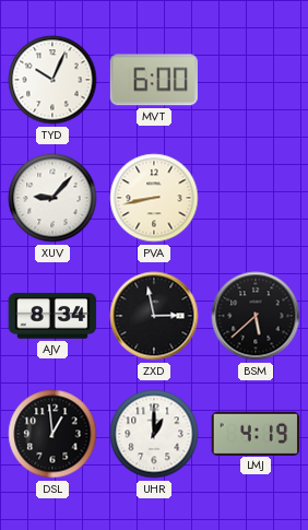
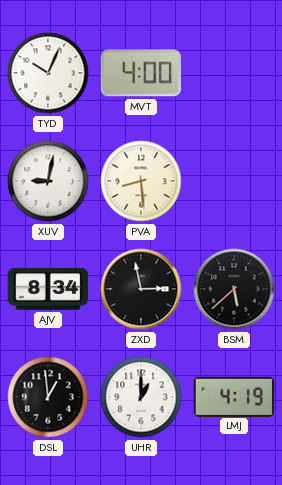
MVT: 6:00 -> 4:00 (141, 73)
XUV: 9:07 -> 9:02 (48, 181)
PVA: 8:43 -> 8:29 (141, 181)
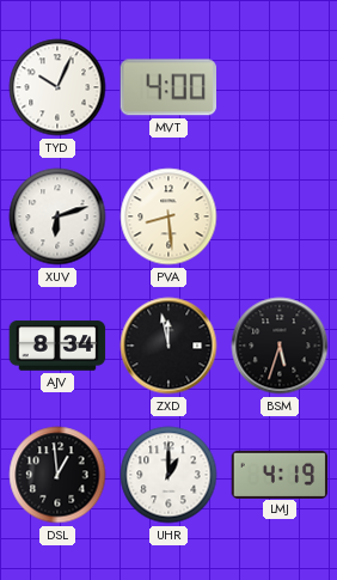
XUV: 9:02 -> 6:12 (57, 216)
ZXD: 2:58 -> 11:58 (168, 346)
BSM: 5:38 -> 5:33 (280, 346)
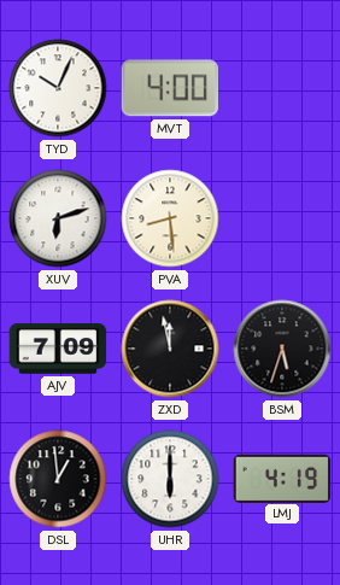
AJV: 8:34 -> 7:09 (58, 349)
UHR: 1:00 -> 6:00 (170, 479)
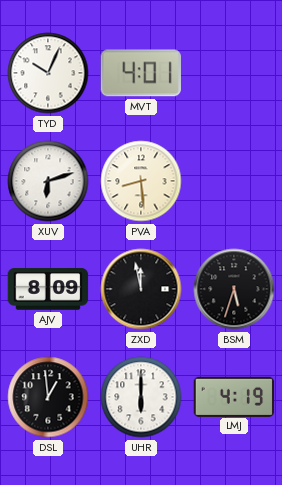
MVT: 4:00 -> 4:01 (141, 73)
AJV: 7:09 -> 8:09 (48, 289)
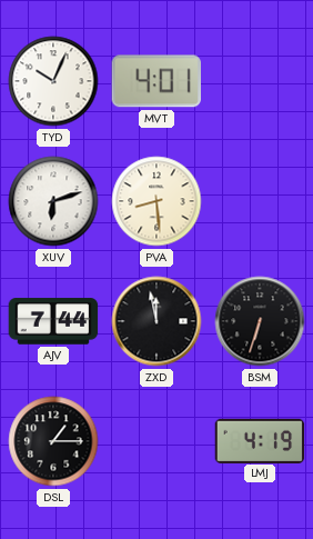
AJV: 8:09 -> 7:44 (53, 321)
BSM: 5:33 -> 6:33 (260, 321)
DSL: 12:59 -> 1:15 (53, 441)
UHR: 6:00 -> none (141, 397)
